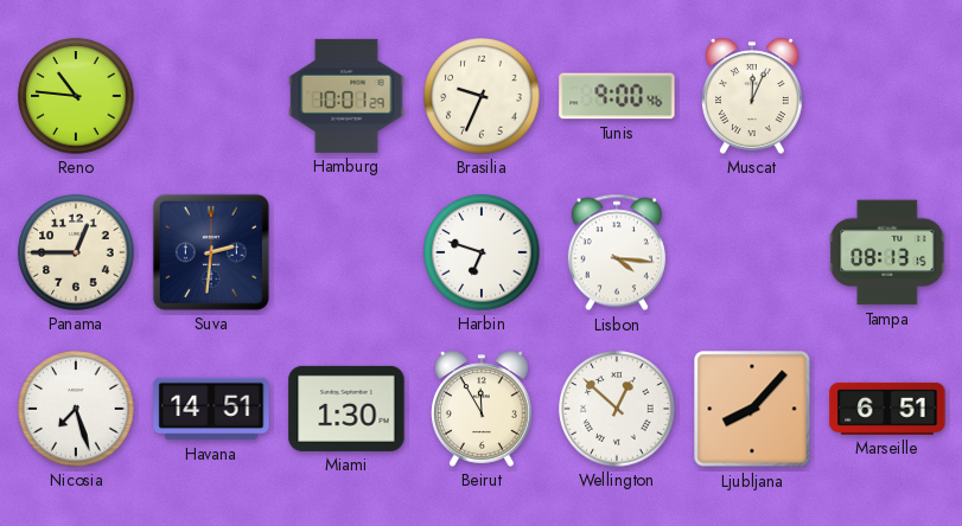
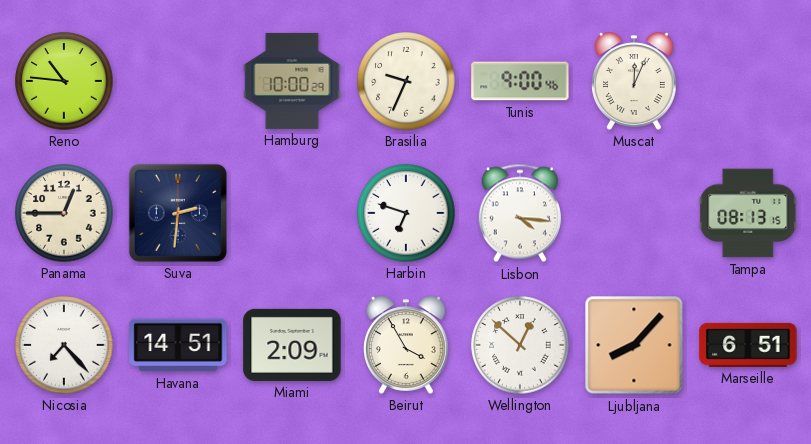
Hamburg: 10:01 -> 10:00 (292, 81)
Nicosia: 7:27 -> 7:23 (64, 345)
Miami: 1:30 -> 2:09 (292, 345)
Beirut: 11:55 -> 3:55 (407, 345)
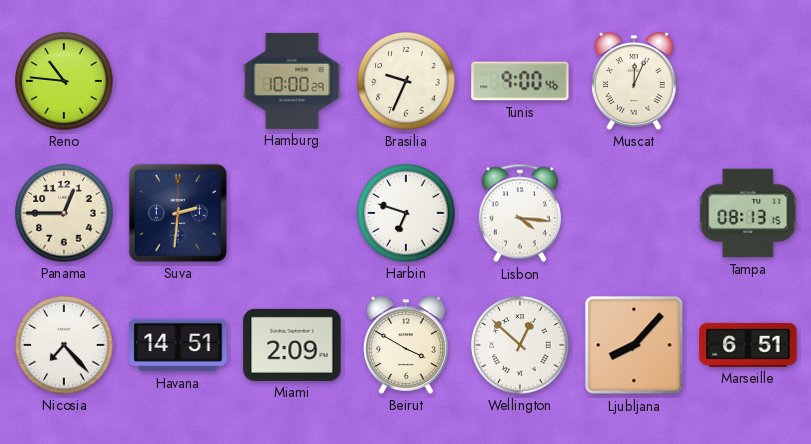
Beirut: 3:55 -> 3:50 (407, 345)
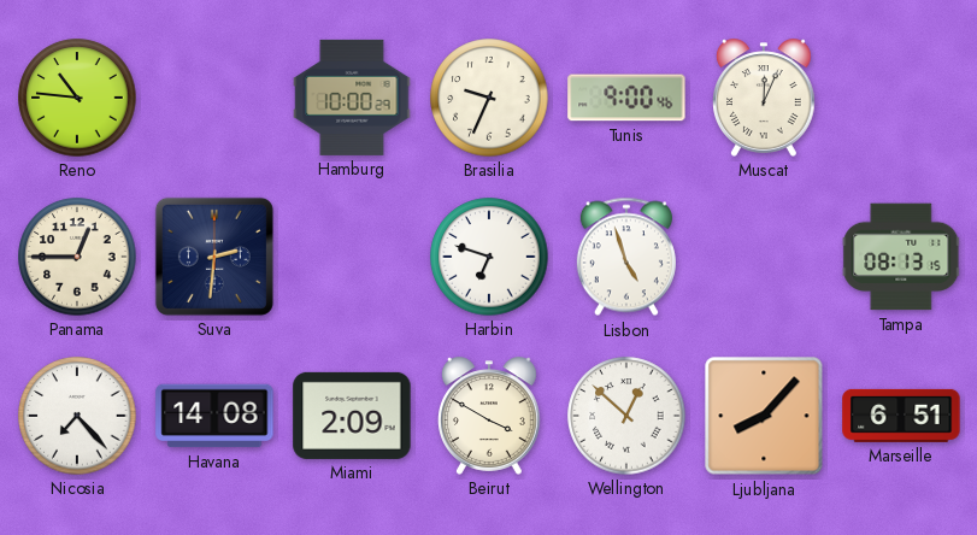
Lisbon: 4:16 -> 4:57 (626, 257)
Havana: 14:51 -> 14:08 (214, 416)
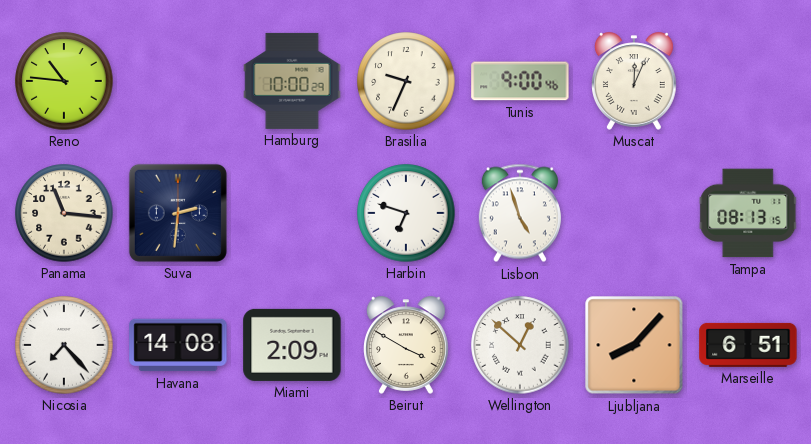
Panama: 12:45 -> 11:16 (64, 213)
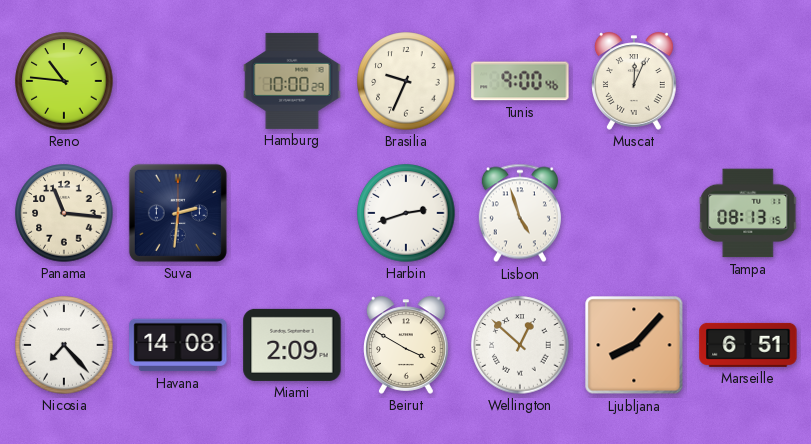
Harbin: 6:48 -> 2:42 (406, 213)
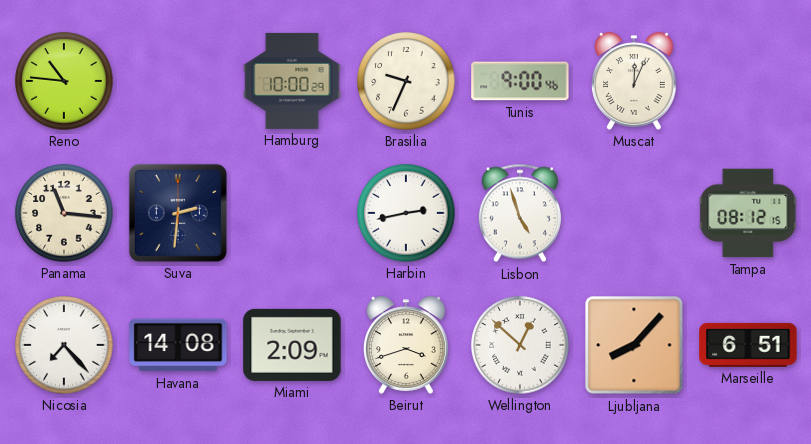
Harbin: 2:42 -> 2:43 (406, 213)
Tampa: 08:13 -> 08:12 (748, 213)
Beirut: 3:50 -> 3:42 (407, 345)
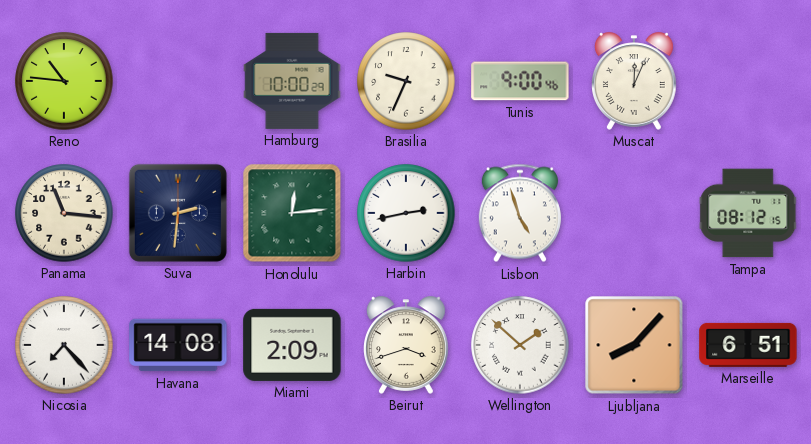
Honolulu: none -> 12:14 (292, 213)
Wellington: 12:52 -> 1:52 (520, 345)
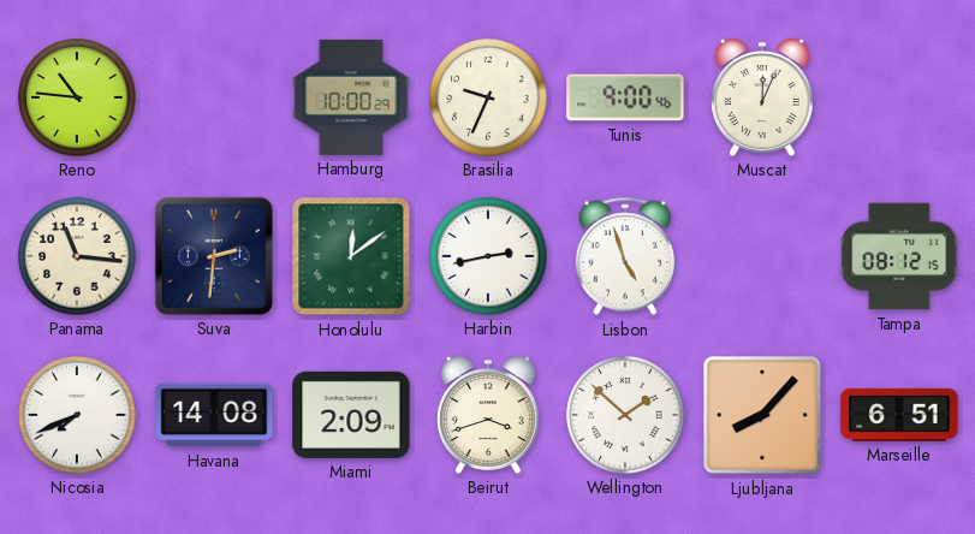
Honolulu: 12:14 -> 12:09 (351, 256)
Nicosia: 7:23 -> 7:41 (77, 415)
